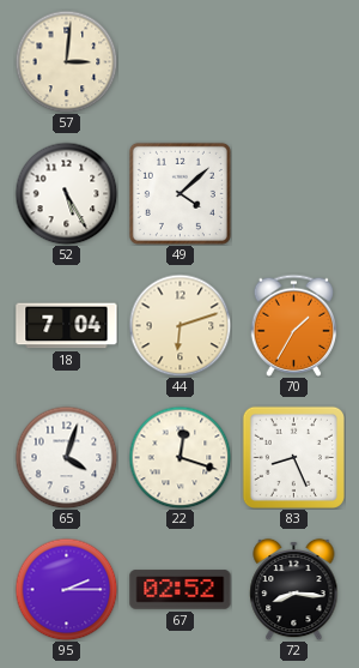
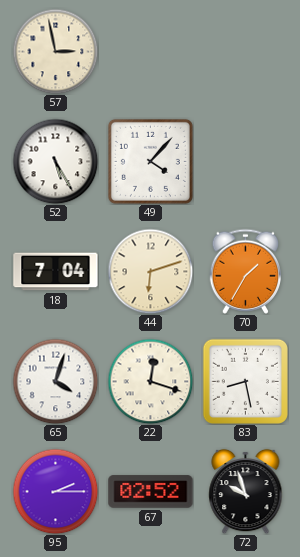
57: 3:01 -> 2:58 (55, 51)
49: 4:08 -> 4:07 (150, 161)
83: 8:26 -> 8:28 (245, 381)
72: 8:16 -> 9:57 (246, 491)
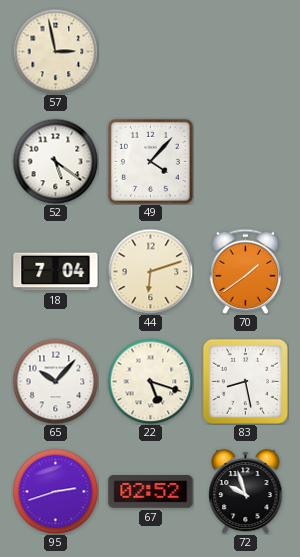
52: 5:25 -> 5:21 (55, 161)
70: 1:35 -> 1:39 (246, 271)
65: 4:03 -> 10:07 (55, 381)
22: 12:18 -> 5:18 (150, 381)
95: 2:15 -> 2:42 (55, 491)
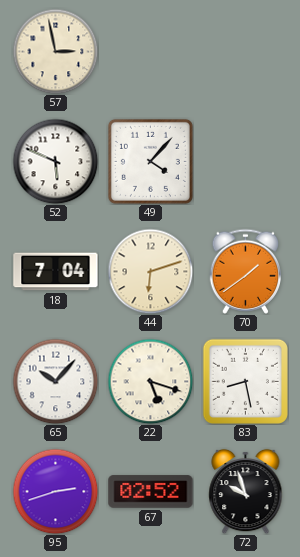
52: 5:21 -> 5:49 (55, 161)
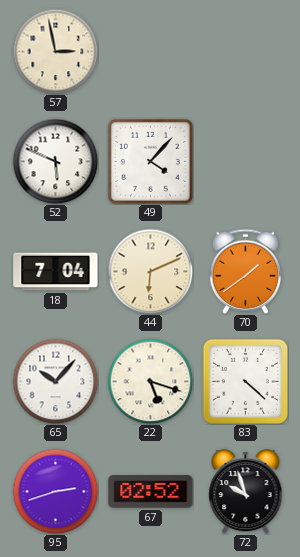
44: 6:12 -> 6:11 (150, 271)
83: 8:28 -> 4:22 (245, 381)
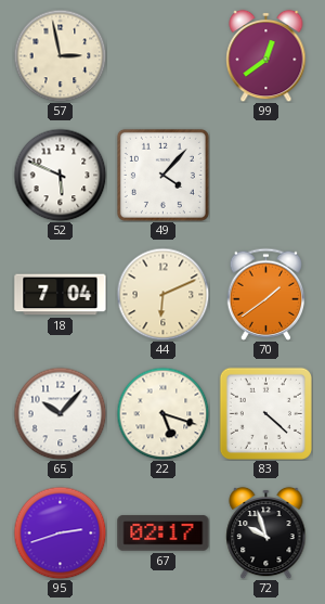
99: none -> 12:39 (266, 55)
67: 02:52 -> 02:17 (164, 534)
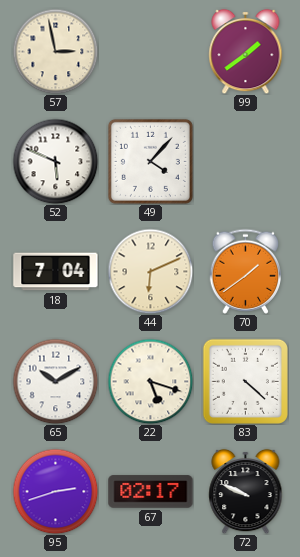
99: 12:39 -> 1:39 (246, 51)
65: 10:07 -> 10:10 (55, 381)
72: 9:57 -> 9:49 (246, 491)
